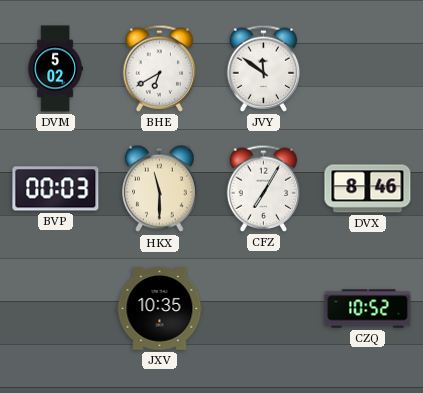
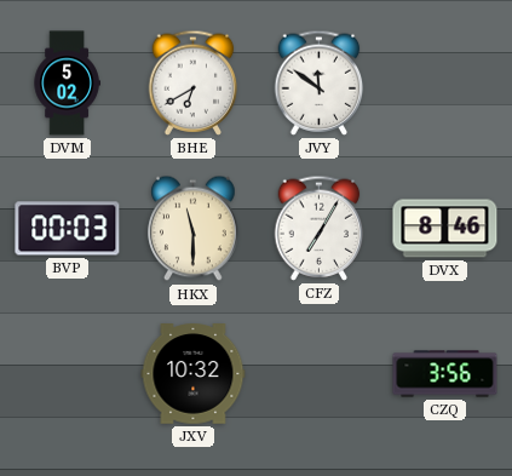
JXV: 10:35 -> 10:32 (194, 374)
CZQ: 10:52 -> 3:56 (445, 374)
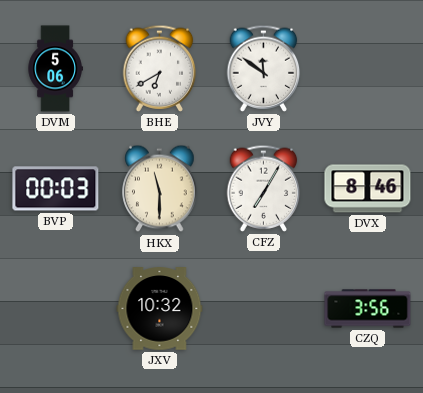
DVM: 5:02 -> 5:06 (55, 69)
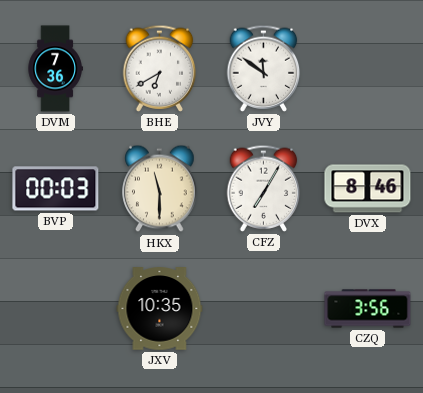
DVM: 5:06 -> 7:36 (55, 69)
JXV: 10:32 -> 10:35 (160, 309)
